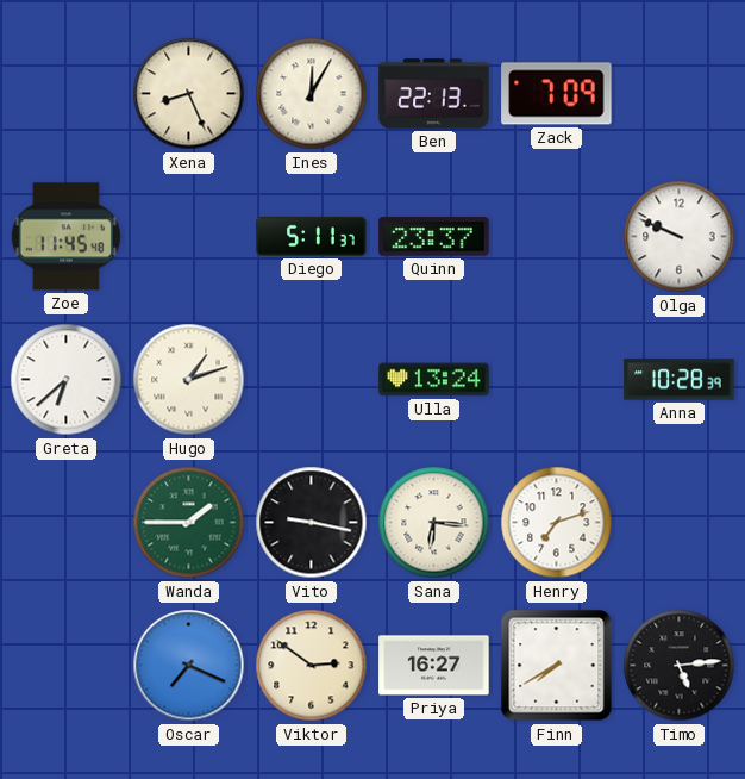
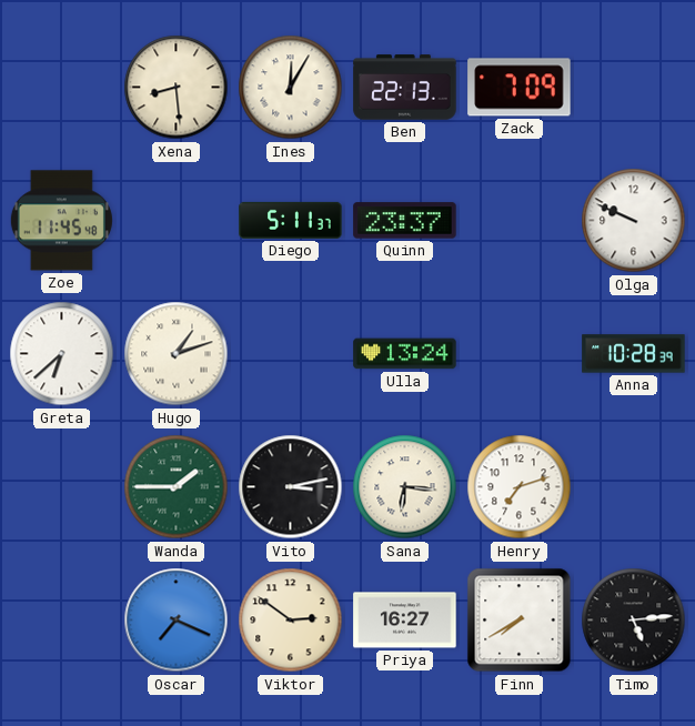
Xena: 8:26 -> 8:29 (177, 88)
Vito: 9:17 -> 3:13 (291, 487)
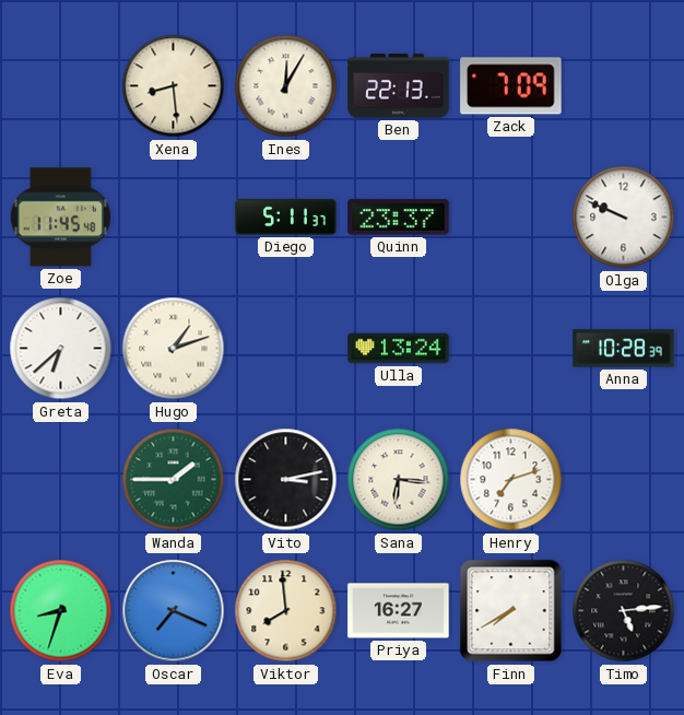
Eva: none -> 8:33 (61, 611)
Viktor: 2:51 -> 7:59 (286, 611)
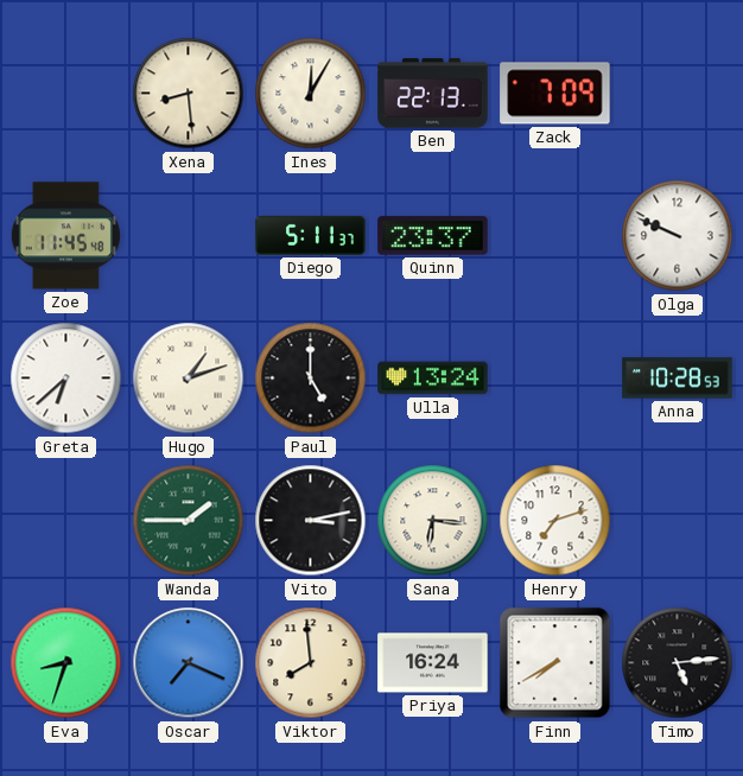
Paul: none -> 5:00 (311, 379)
Anna: 10:28:39 -> 10:28:53 (678, 379)
Priya: 16:27 -> 16:24 (433, 663)
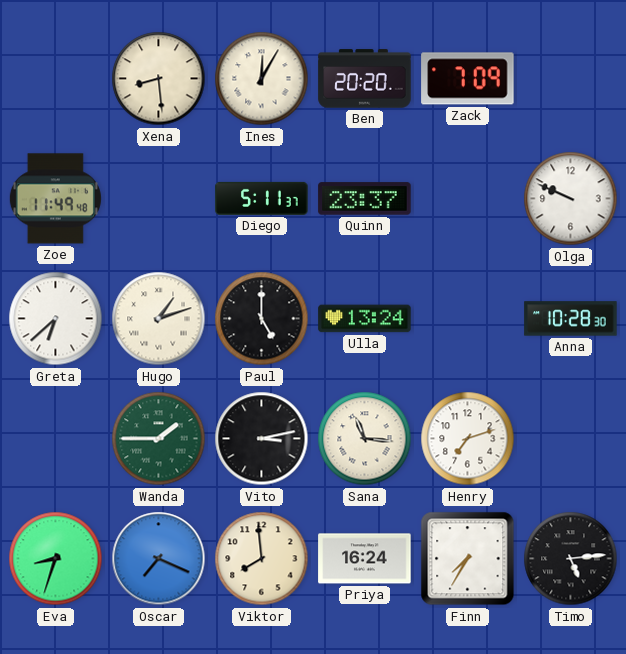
Ben: 22:13 -> 20:20 (365, 79)
Zoe: 11:45 -> 11:49 (55, 199)
Anna: 10:28:53 -> 10:28:30 (571, 319)
Sana: 6:16 -> 11:16 (365, 439)
Finn: 7:40 -> 7:35 (468, 559)
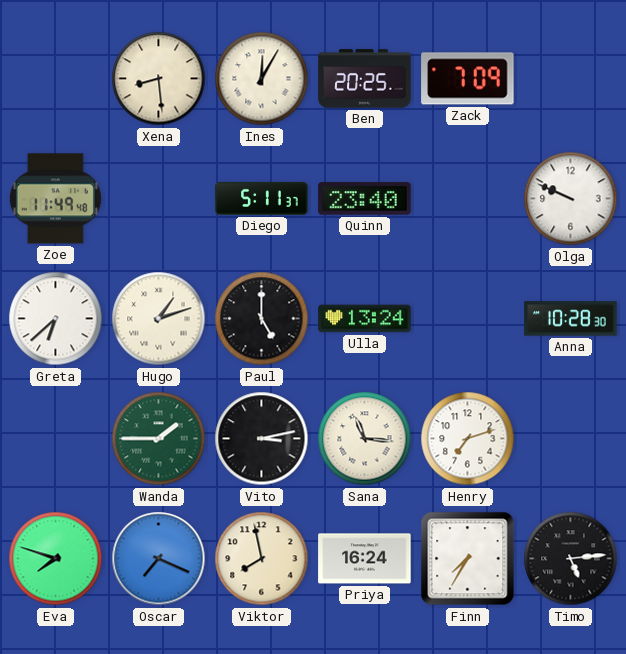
Ben: 20:20 -> 20:25 (365, 79)
Quinn: 23:37 -> 23:40 (365, 199)
Eva: 8:33 -> 7:48 (56, 559)
Viktor: 7:59 -> 7:58 (262, 559)
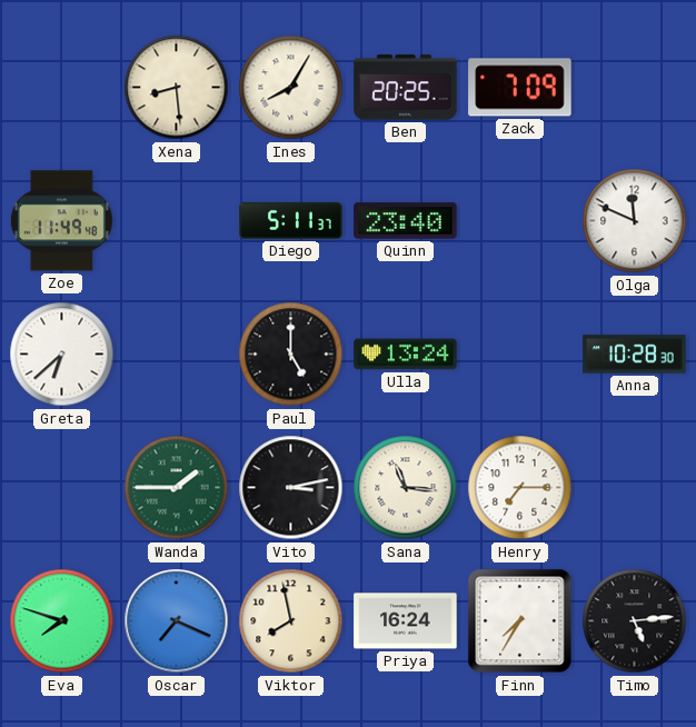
Ines: 12:05 -> 8:05 (291, 88)
Olga: 9:49 -> 11:49 (635, 221)
Hugo: 1:12 -> none (159, 319)
Henry: 7:12 -> 7:15 (520, 488)
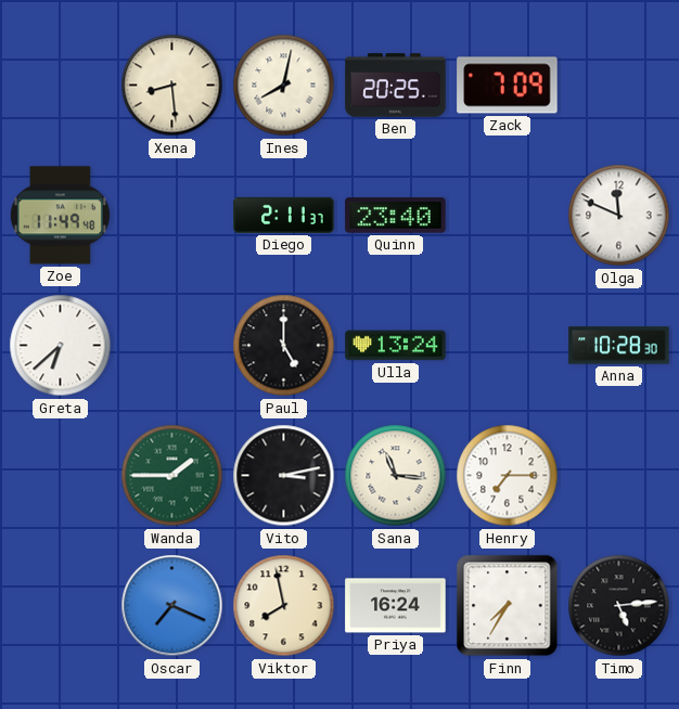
Ines: 8:05 -> 8:02 (284, 86)
Diego: 5:11 -> 2:11 (284, 215)
Eva: 7:48 -> none (62, 621)
